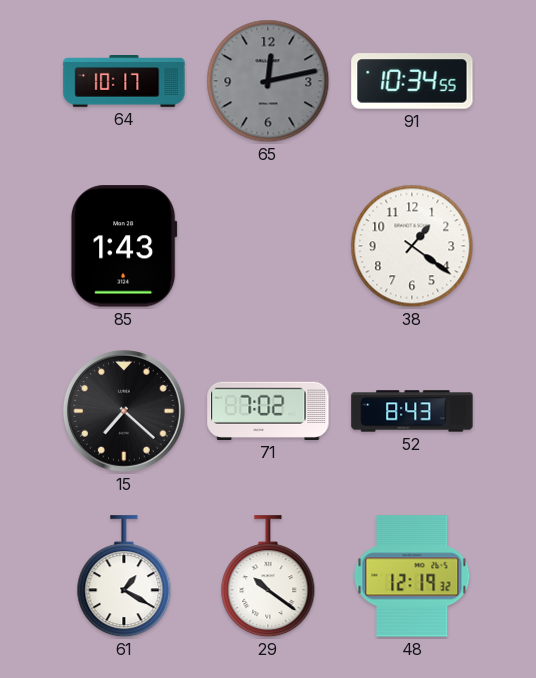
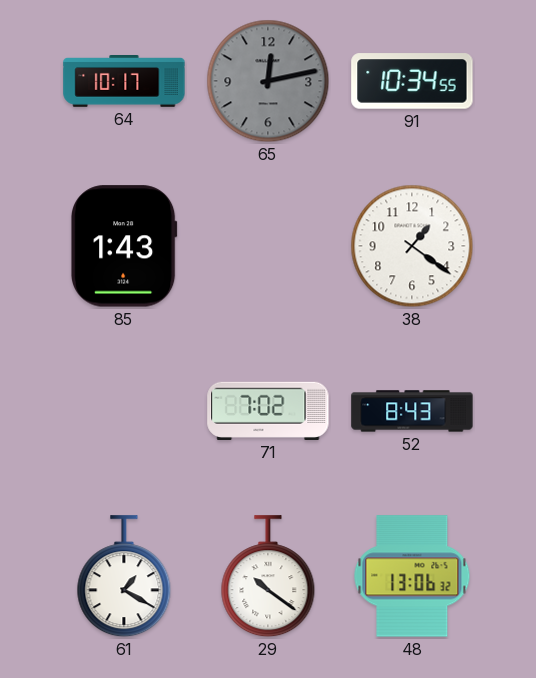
15: 7:22 -> none (125, 412)
48: 12:19 -> 13:06 (412, 576)
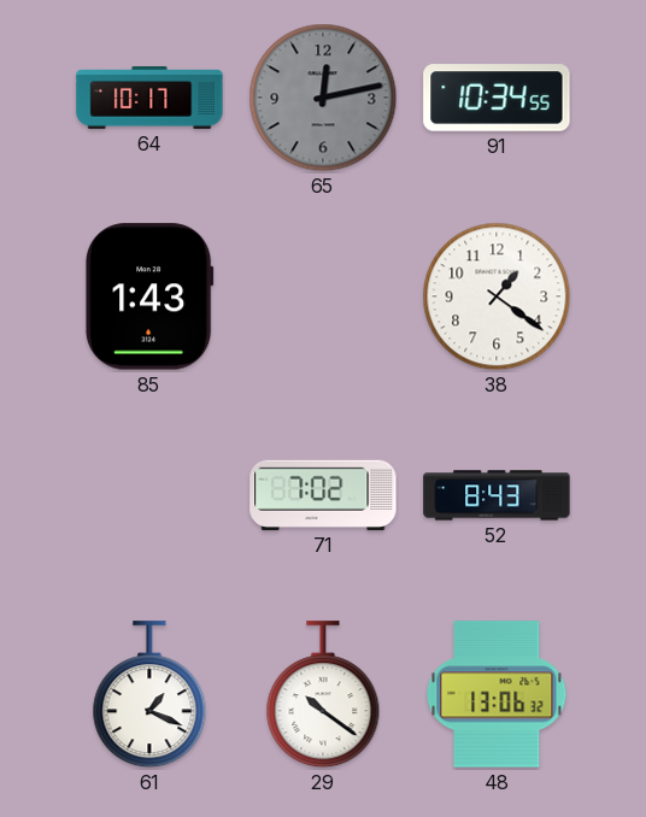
61: 1:20 -> 1:19 (149, 695)
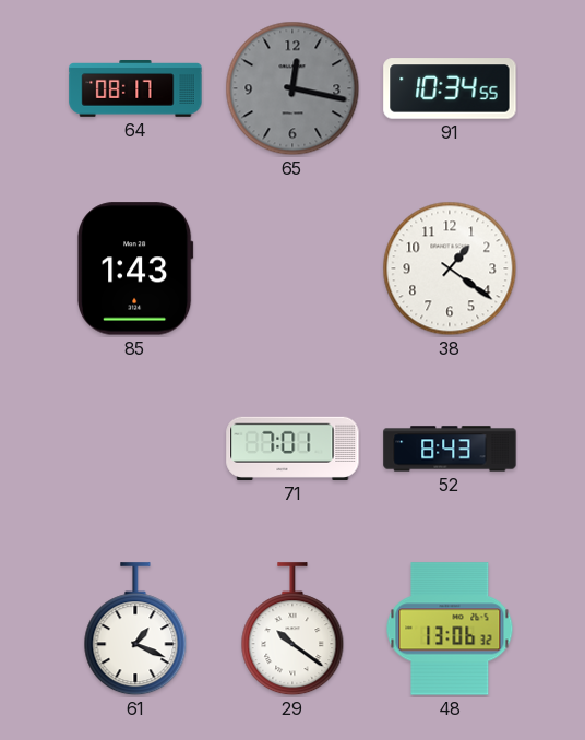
64: 10:17 -> 08:17 (135, 89)
65: 12:13 -> 12:17 (292, 88)
71: 7:02 -> 7:01 (292, 449)
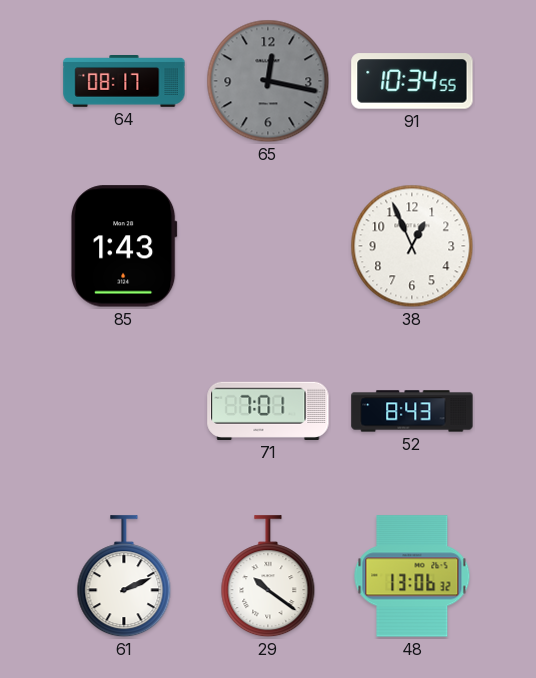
38: 1:21 -> 12:56 (412, 246)
61: 1:19 -> 2:11 (124, 577)
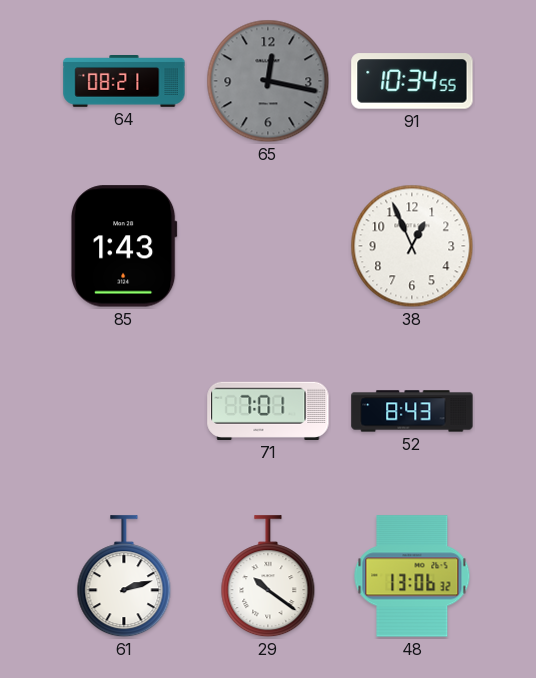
64: 08:17 -> 08:21 (124, 82)
61: 2:11 -> 2:12 (124, 577)
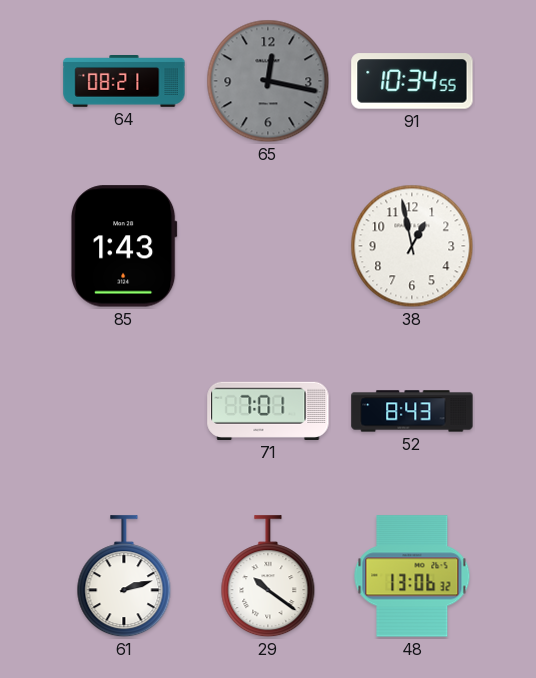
38: 12:56 -> 12:58 (412, 246)
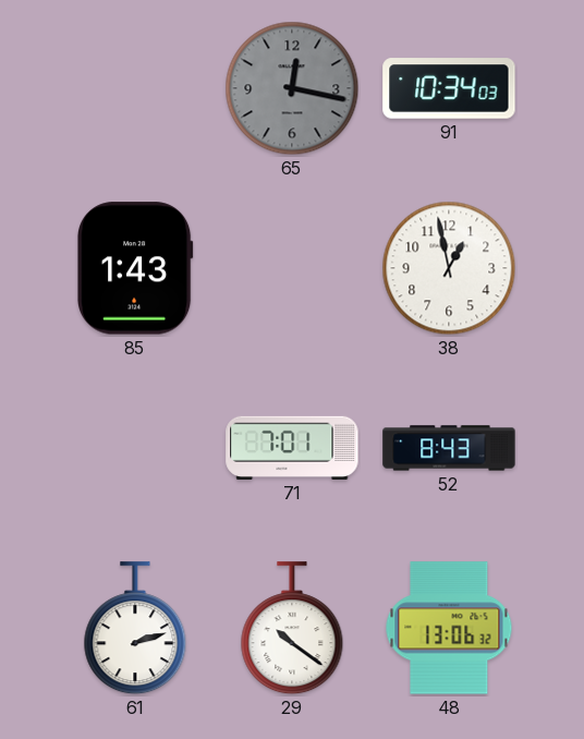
64: 08:21 -> none (124, 82)
91: 10:34:55 -> 10:34:03 (449, 88)
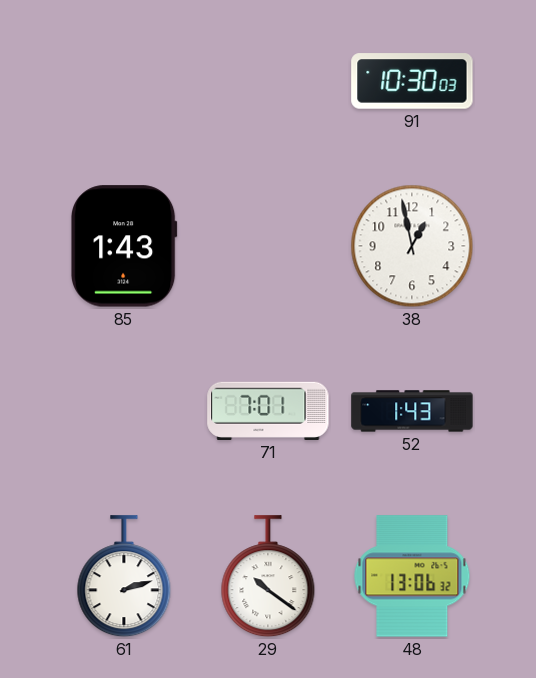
65: 12:17 -> none (292, 88)
91: 10:34 -> 10:30 (412, 81)
52: 8:43 -> 1:43 (412, 411)
